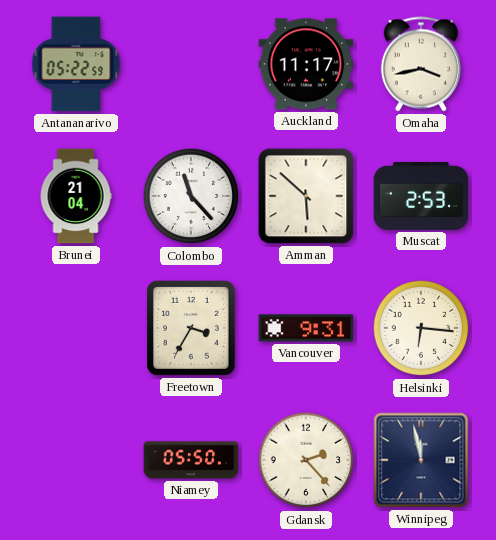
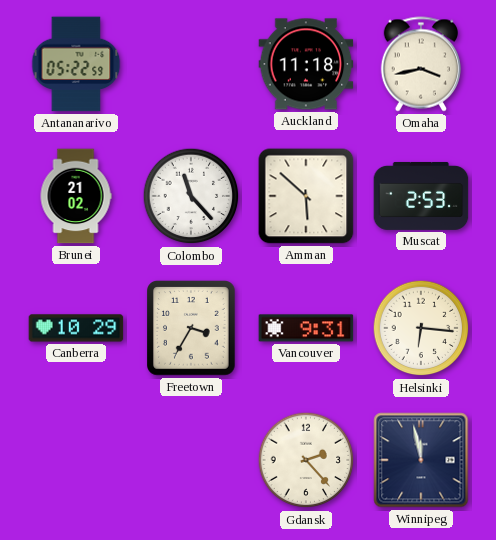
Auckland: 11:17 -> 11:18 (306, 64)
Brunei: 21:04 -> 21:02 (76, 196)
Canberra: none -> 10:29 (76, 328)
Niamey: 05:50 -> none (191, 460)
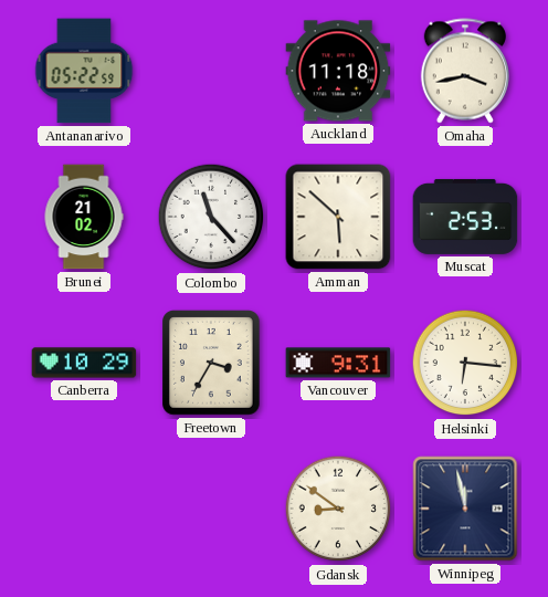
Gdansk: 2:23 -> 8:51 (338, 509)
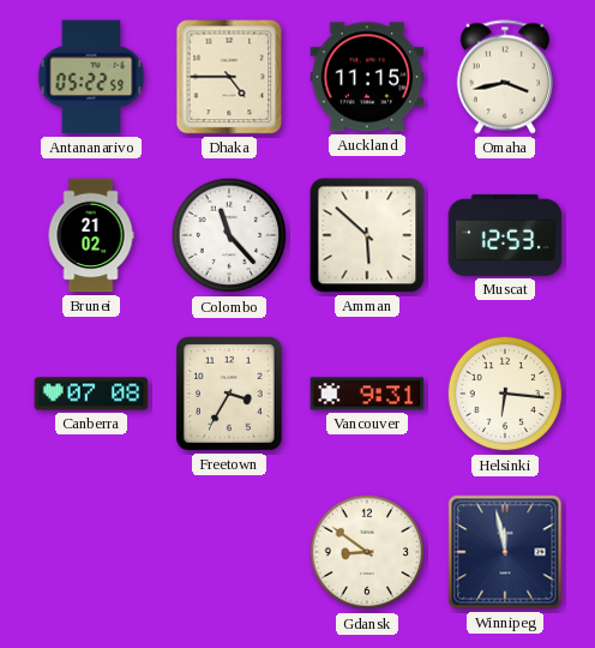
Dhaka: none -> 4:45 (229, 77)
Auckland: 11:18 -> 11:15 (367, 77)
Muscat: 2:53 -> 12:53 (505, 235)
Canberra: 10:29 -> 07:08 (91, 394)
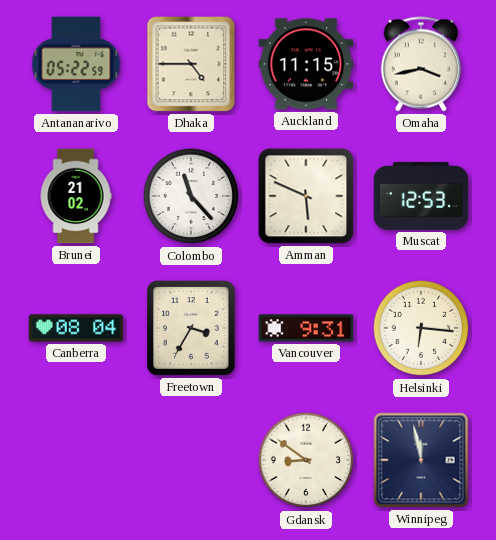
Amman: 5:52 -> 5:49 (306, 196)
Canberra: 07:08 -> 08:04 (76, 328)
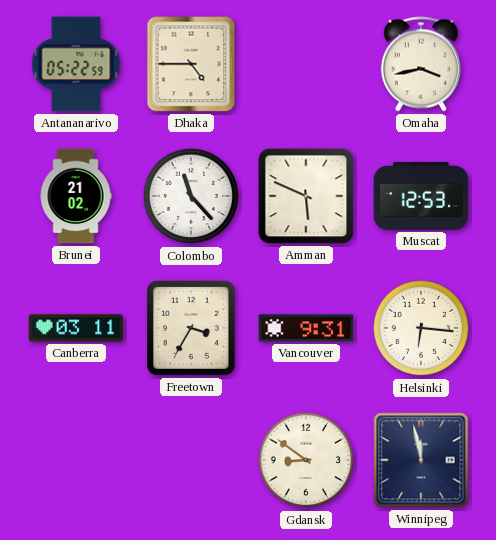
Auckland: 11:15 -> none (306, 64)
Canberra: 08:04 -> 03:11 (76, 328)
